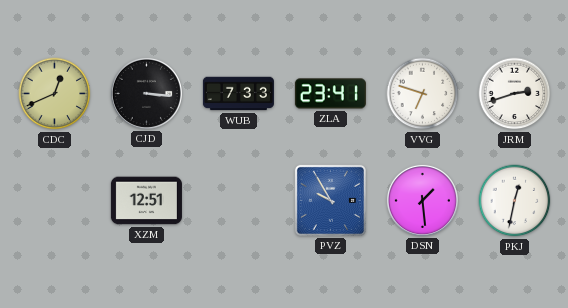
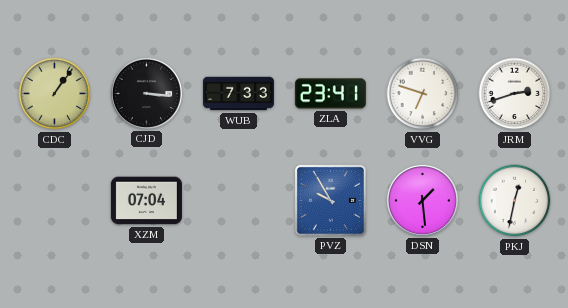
CDC: 12:41 -> 1:06 (55, 94)
XZM: 12:51 -> 07:04 (146, 201)
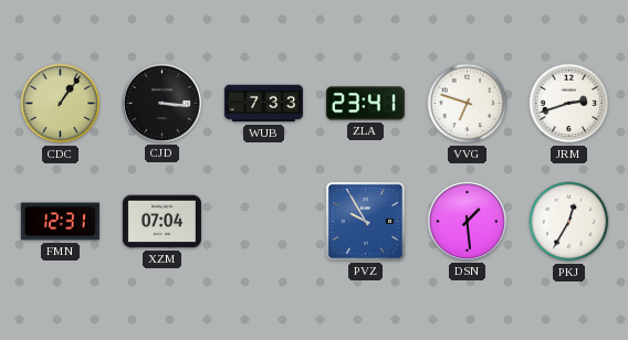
FMN: none -> 12:31 (60, 222)
PKJ: 12:32 -> 12:35 (569, 222)
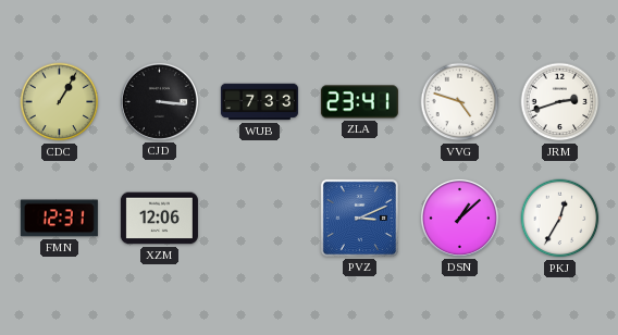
CDC: 1:06 -> 1:05 (60, 102)
VVG: 6:48 -> 4:48 (460, 102)
XZM: 07:04 -> 12:06 (159, 219)
PVZ: 9:55 -> 3:11 (359, 218)
DSN: 1:29 -> 1:08 (459, 218)
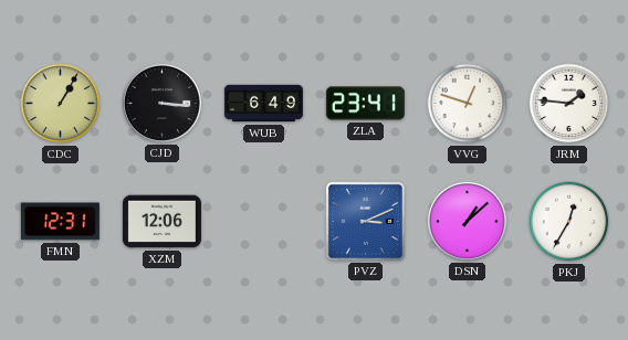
WUB: 7:33 -> 6:49 (263, 104)
VVG: 4:48 -> 12:48 (468, 104)
JRM: 2:42 -> 1:46 (569, 104)
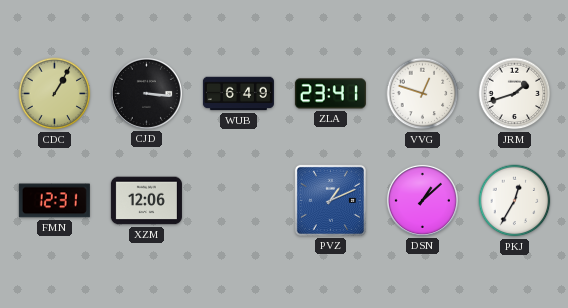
JRM: 1:46 -> 1:42 (515, 94)
PVZ: 3:11 -> 1:11 (330, 200)
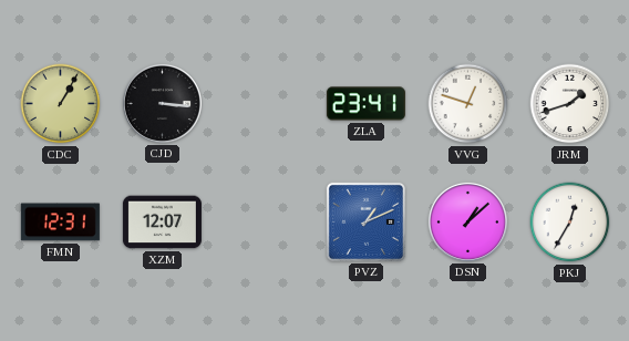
WUB: 6:49 -> none (238, 94)
XZM: 12:06 -> 12:07 (162, 223)
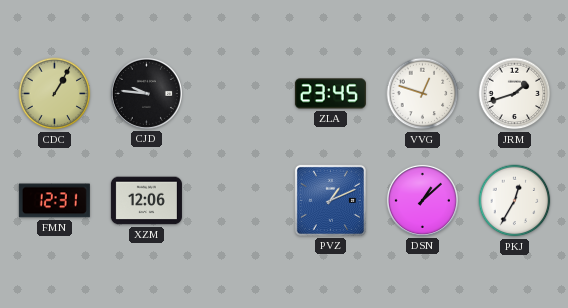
CJD: 3:16 -> 9:46 (146, 93)
ZLA: 23:41 -> 23:45 (330, 94)
XZM: 12:07 -> 12:06 (146, 201)
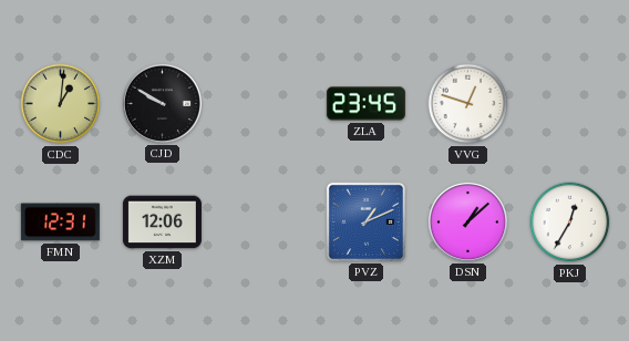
CDC: 1:05 -> 1:01 (61, 104)
CJD: 9:46 -> 9:50 (162, 103)
JRM: 1:42 -> none (515, 94)
